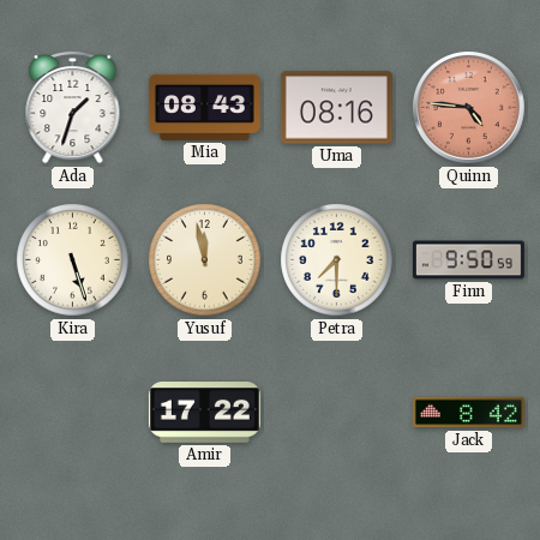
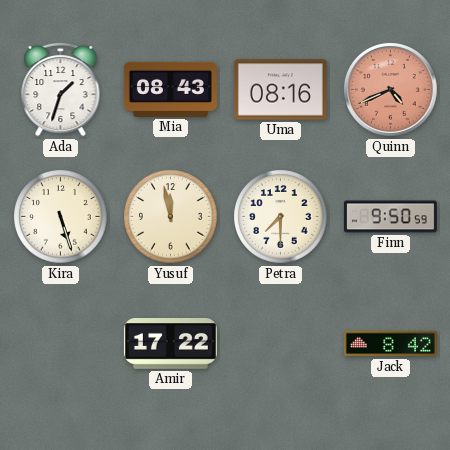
Quinn: 4:46 -> 4:41 (390, 89)
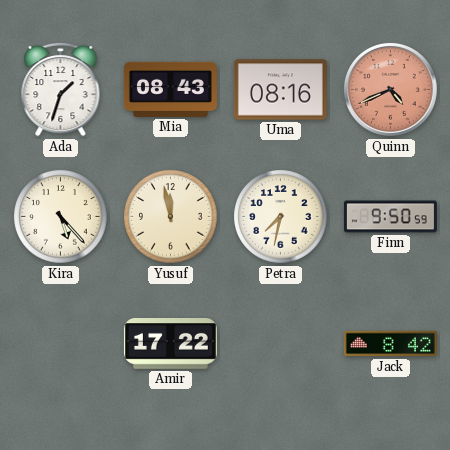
Kira: 5:27 -> 5:23 (61, 217)
Petra: 7:30 -> 7:32 (281, 217)
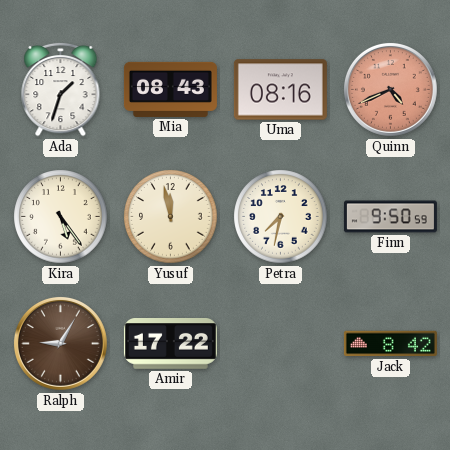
Kira: 5:23 -> 5:24 (61, 217)
Ralph: none -> 9:05 (60, 343)
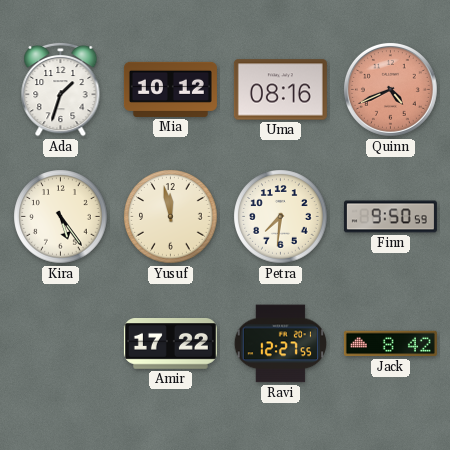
Mia: 08:43 -> 10:12 (170, 89)
Petra: 7:32 -> 7:31 (281, 217)
Ralph: 9:05 -> none (60, 343)
Ravi: none -> 12:27 (280, 344)
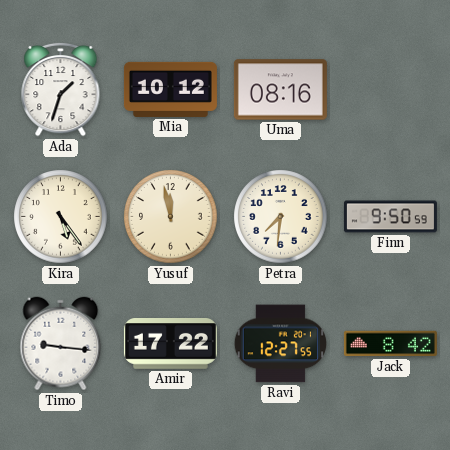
Quinn: 4:41 -> none (390, 89)
Timo: none -> 9:16 (61, 344)
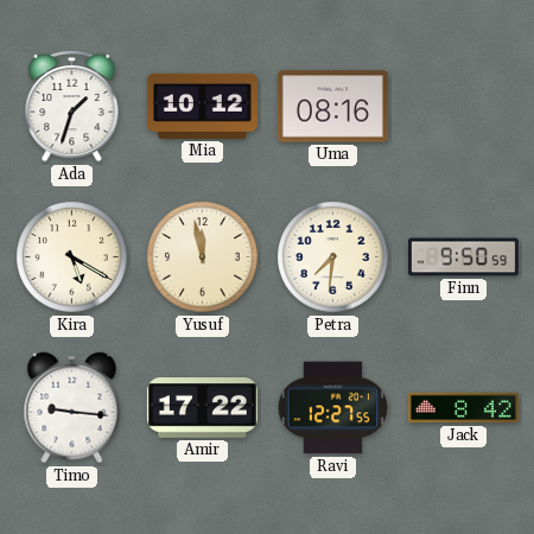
Kira: 5:24 -> 5:20 (72, 258)
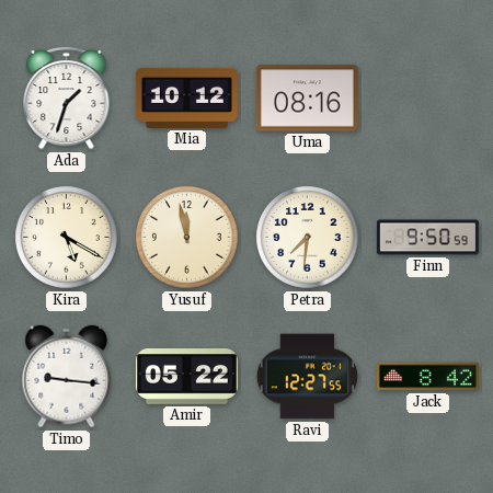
Amir: 17:22 -> 05:22 (186, 377)
